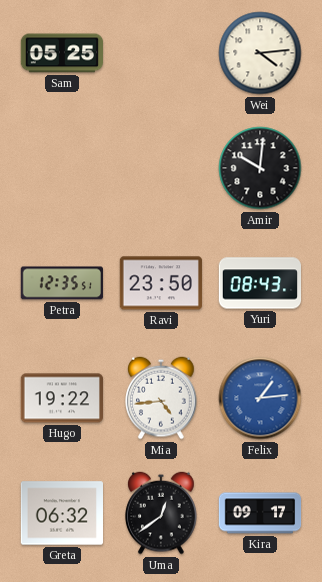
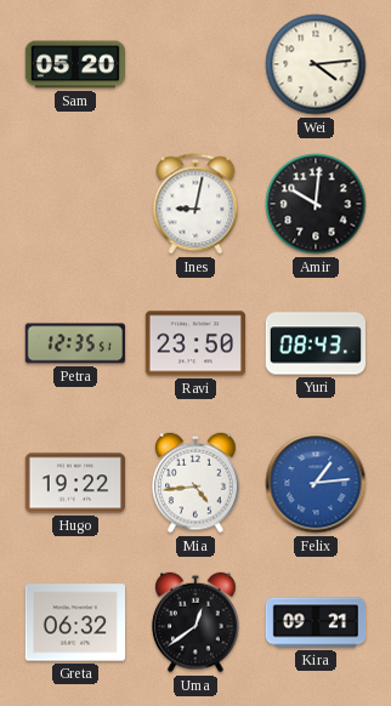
Sam: 05:25 -> 05:20 (74, 64)
Ines: none -> 9:02 (195, 204)
Kira: 09:17 -> 09:21 (316, 622)
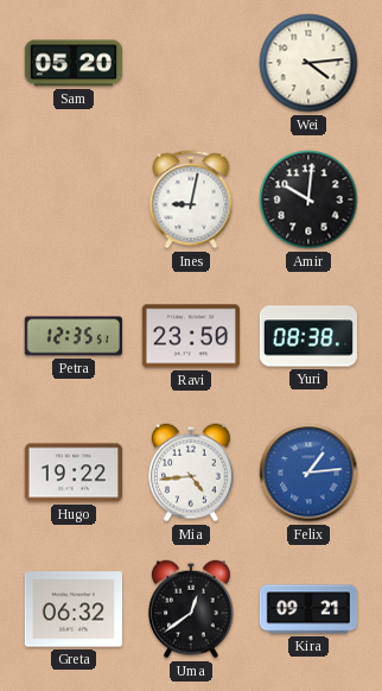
Yuri: 08:43 -> 08:38 (307, 336)
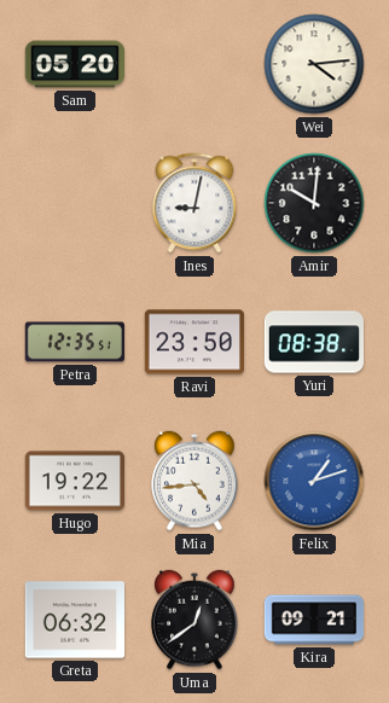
Felix: 1:14 -> 1:12 (314, 481)
